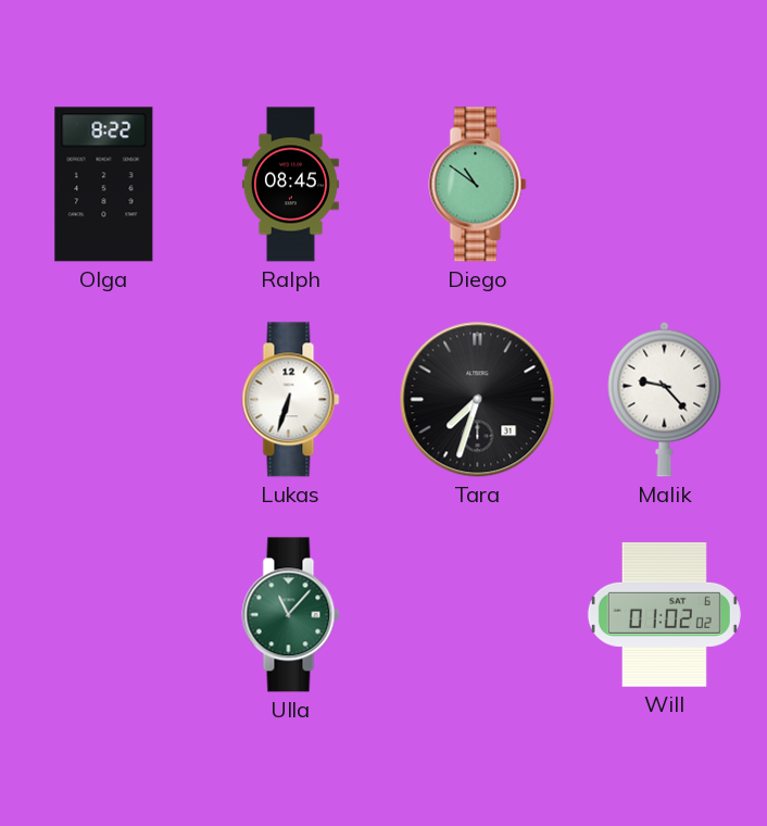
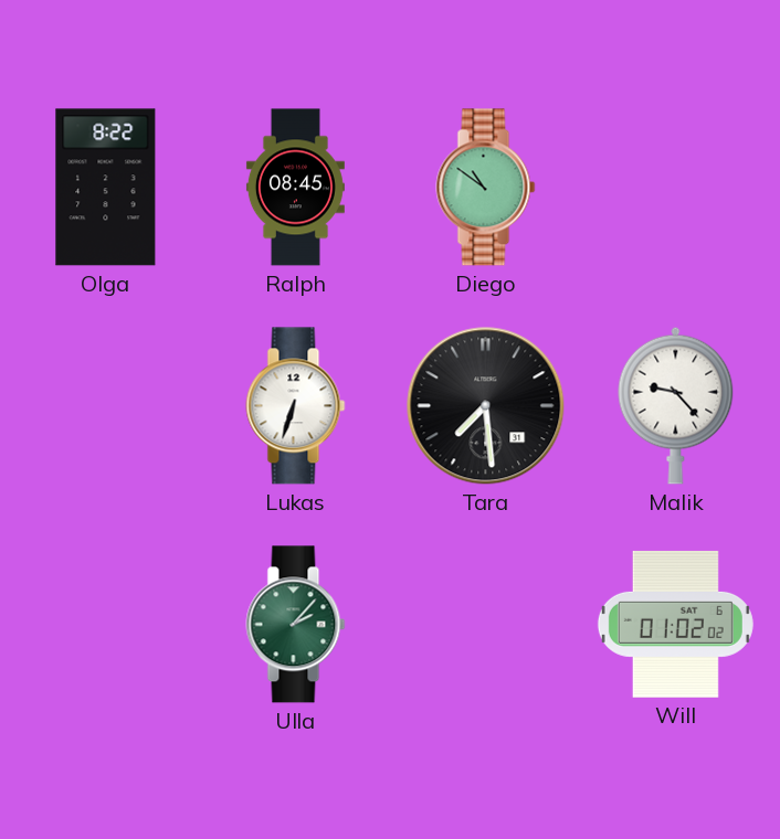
Tara: 7:33 -> 7:29 (486, 406)
Ulla: 11:07 -> 2:07 (296, 625)
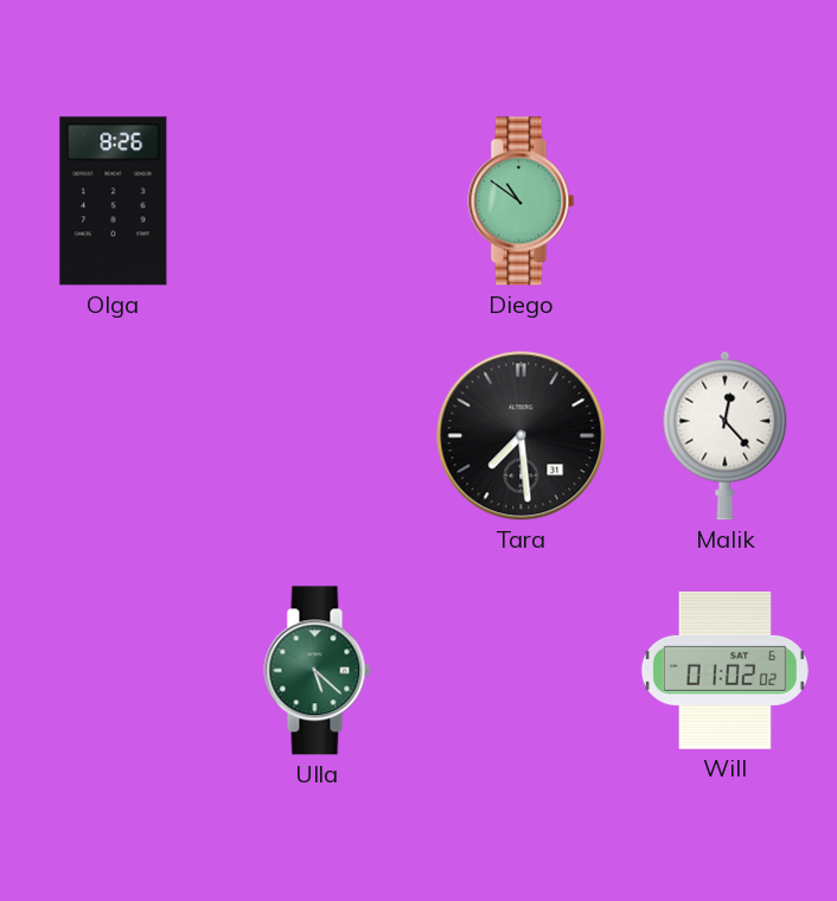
Olga: 8:22 -> 8:26 (114, 202)
Ralph: 08:45 -> none (295, 188)
Lukas: 6:33 -> none (296, 406)
Malik: 9:23 -> 12:23 (726, 435)
Ulla: 2:07 -> 5:22 (318, 671)
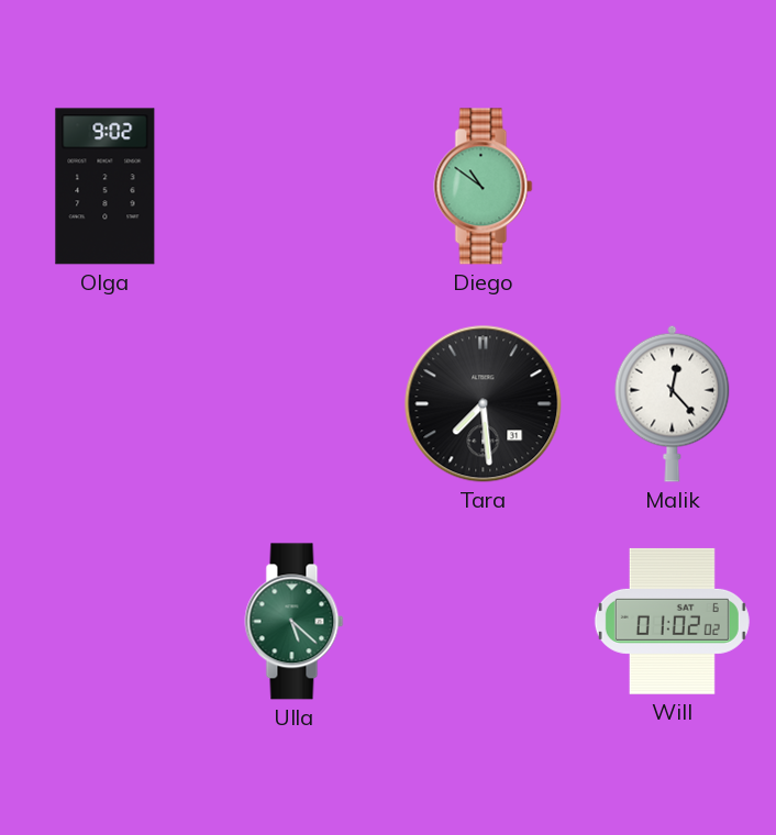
Olga: 8:26 -> 9:02 (106, 187)
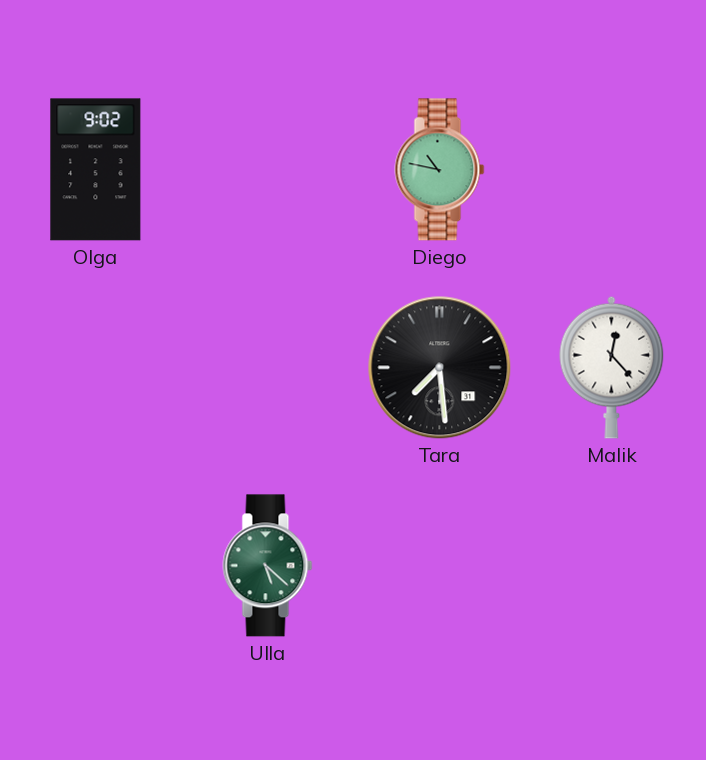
Diego: 10:51 -> 10:47 (440, 170)
Will: 01:02 -> none (672, 621)
